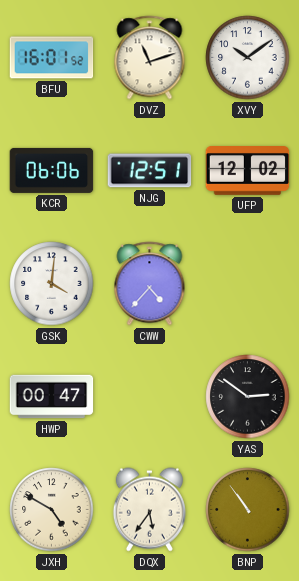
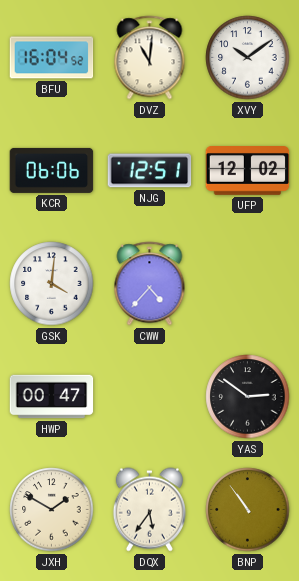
BFU: 16:01 -> 16:04 (52, 58)
DVZ: 11:12 -> 11:01 (150, 58)
JXH: 4:50 -> 1:50 (52, 510)
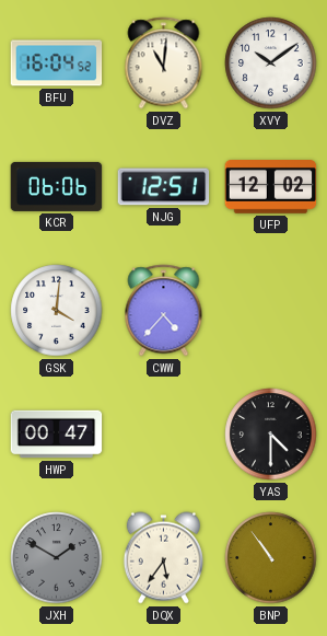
YAS: 2:51 -> 4:30 (271, 435)
JXH dial: cream -> grey (57, 558)
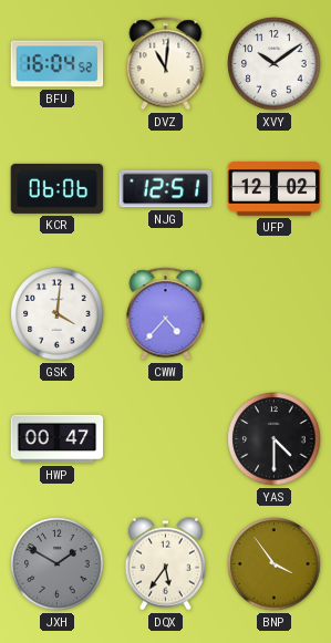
BNP: 10:54 -> 3:54 (275, 564)
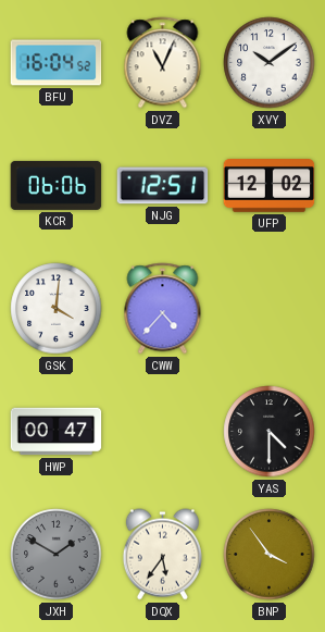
DVZ: 11:01 -> 11:04 (163, 63)
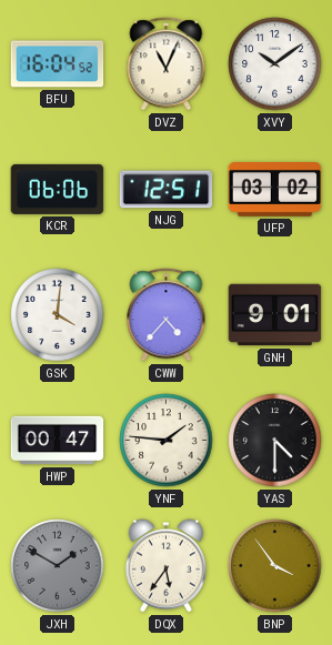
UFP: 12:02 -> 03:02 (275, 190)
GNH: none -> 9:01 (275, 315)
YNF: none -> 1:46 (167, 441)
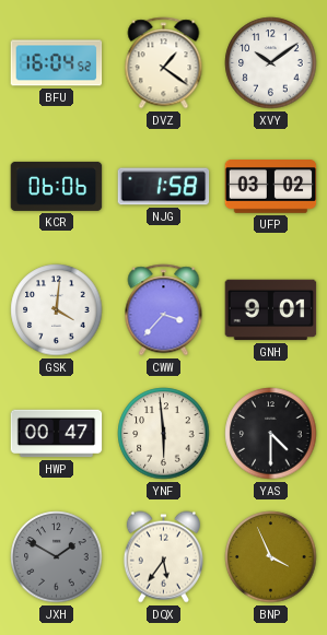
DVZ: 11:04 -> 1:21 (164, 63)
NJG: 12:51 -> 1:58 (164, 187)
CWW: 4:37 -> 3:37 (164, 310)
YNF: 1:46 -> 5:59 (164, 434)
BNP: 3:54 -> 3:56 (271, 557)
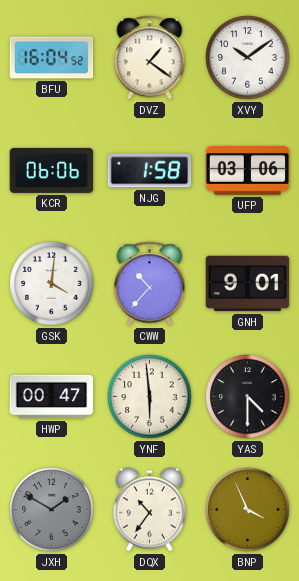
UFP: 03:02 -> 03:06 (248, 171)
CWW: 3:37 -> 10:37 (150, 284)
DQX: 5:36 -> 10:36 (149, 510)
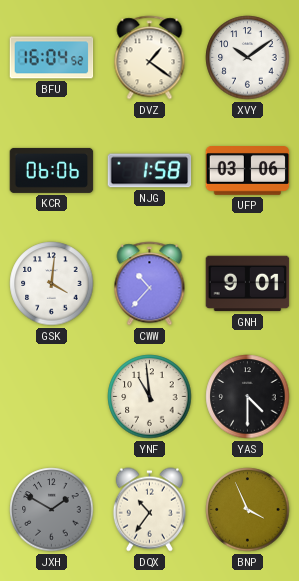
HWP: 00:47 -> none (52, 397)
YNF: 5:59 -> 10:59 (150, 397)
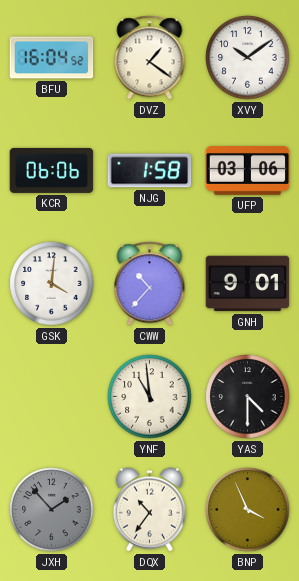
JXH: 1:50 -> 1:53 (52, 510)
